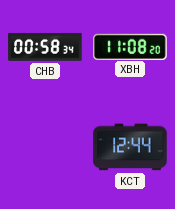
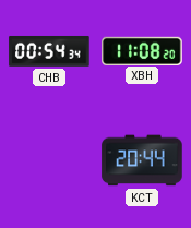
CHB: 00:58 -> 00:54 (49, 51)
KCT: 12:44 -> 20:44 (142, 160)
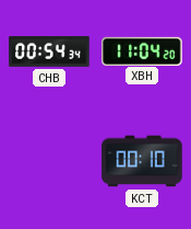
XBH: 11:08 -> 11:04 (142, 50)
KCT: 20:44 -> 00:10 (142, 161)
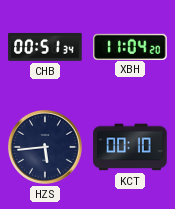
CHB: 00:54 -> 00:51 (45, 47)
HZS: none -> 5:44 (45, 147)
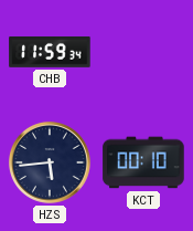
CHB: 00:51 -> 11:59 (50, 52)
XBH: 11:04 -> none (130, 46)
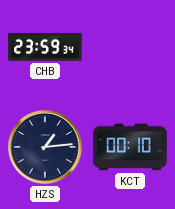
CHB: 11:59 -> 23:59 (45, 47)
HZS: 5:44 -> 1:14 (45, 147)
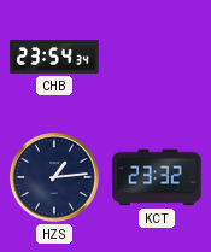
CHB: 23:59 -> 23:54 (54, 57)
KCT: 00:10 -> 23:32 (157, 177)
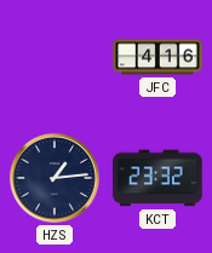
CHB: 23:54 -> none (54, 57)
JFC: none -> 4:16 (157, 57)
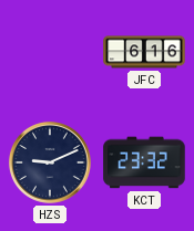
JFC: 4:16 -> 6:16 (144, 52)
HZS: 1:14 -> 9:11 (50, 162)
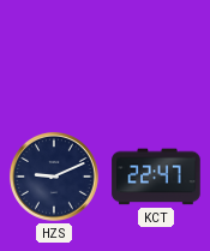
JFC: 6:16 -> none (144, 52)
KCT: 23:32 -> 22:47 (156, 177)
